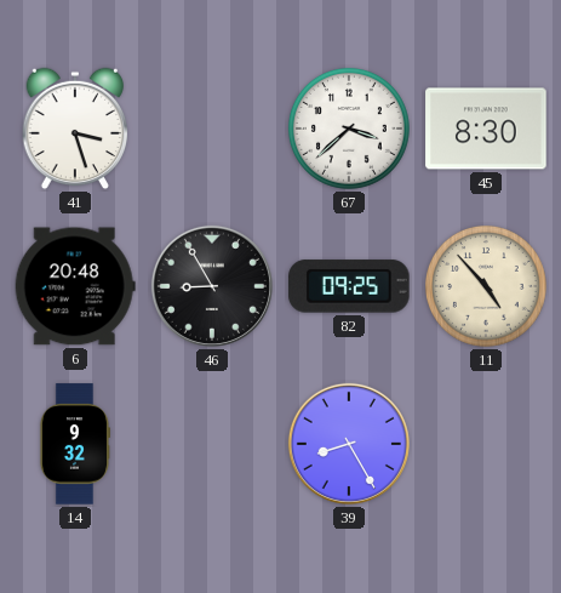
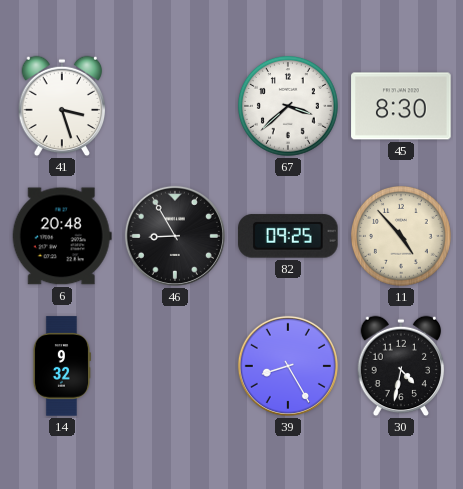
30: none -> 4:32 (401, 366)
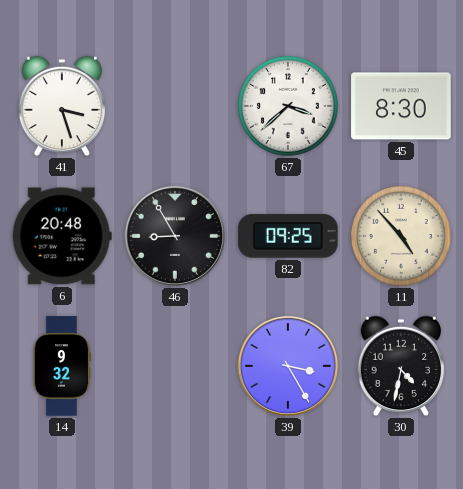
39: 8:25 -> 3:25 (288, 366)
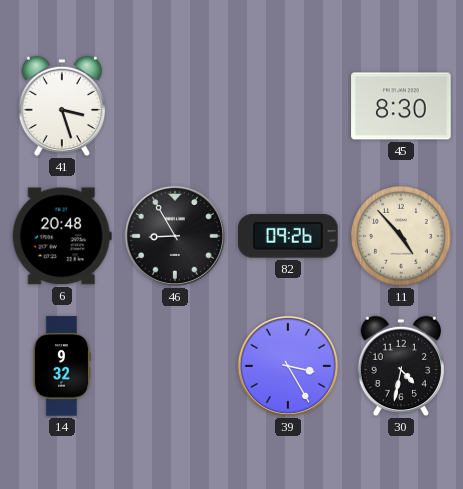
67: 3:38 -> none (288, 106)
82: 09:25 -> 09:26 (288, 236)
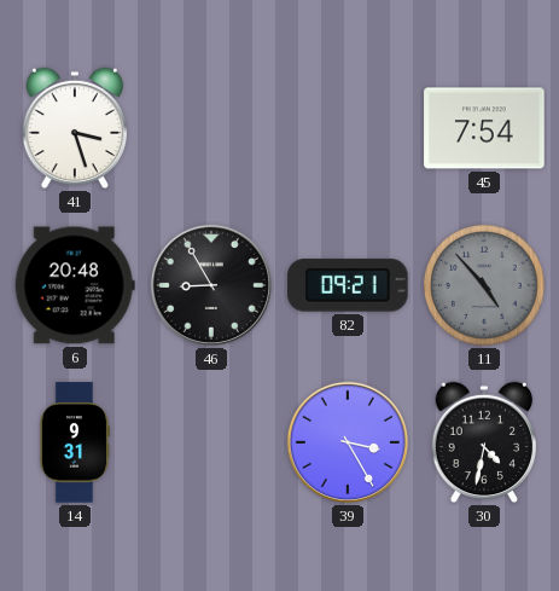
45: 8:30 -> 7:54 (484, 128)
82: 09:26 -> 09:21 (348, 285)
11 dial: cream -> grey (484, 285)
14: 9:32 -> 9:31 (74, 442)
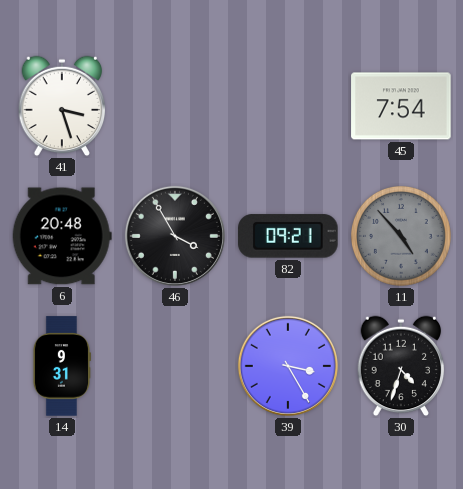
46: 8:55 -> 3:55 (175, 236)
30: 4:32 -> 4:33 (401, 366)
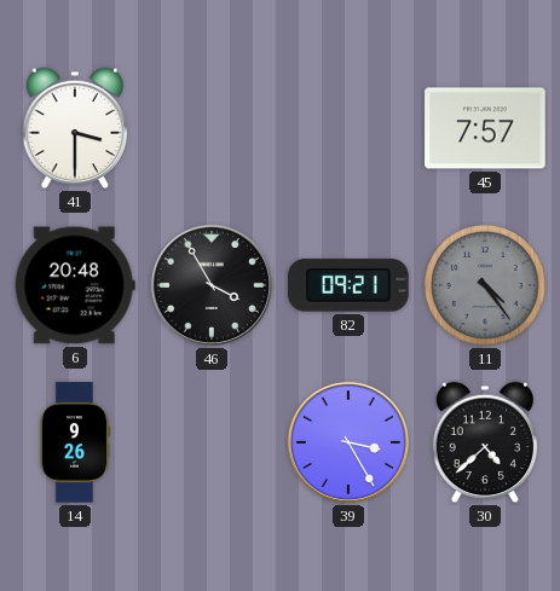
41: 3:27 -> 3:30 (75, 128)
45: 7:54 -> 7:57 (485, 128)
11: 4:53 -> 4:24 (485, 285)
14: 9:31 -> 9:26 (74, 442)
30: 4:33 -> 4:38 (485, 442)
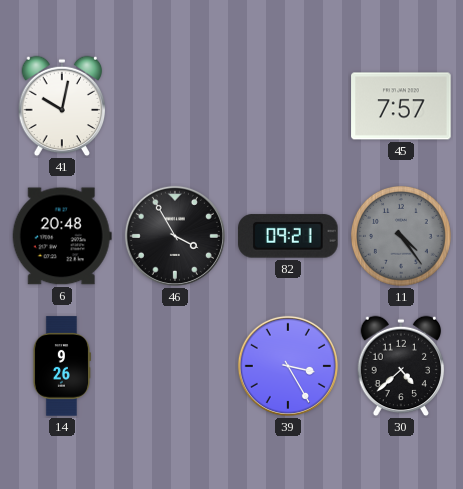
41: 3:30 -> 10:02 (62, 106)
